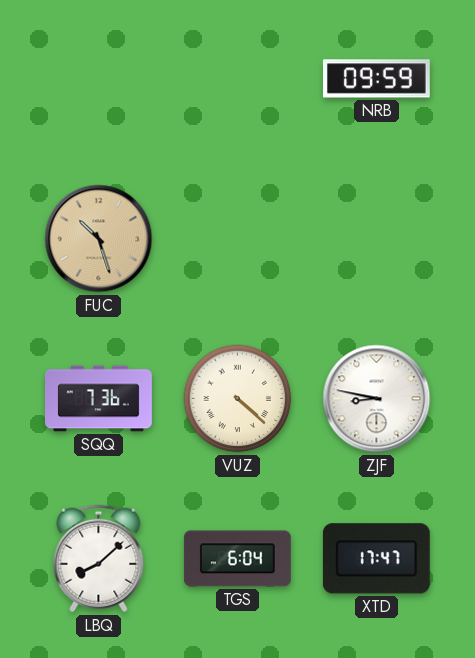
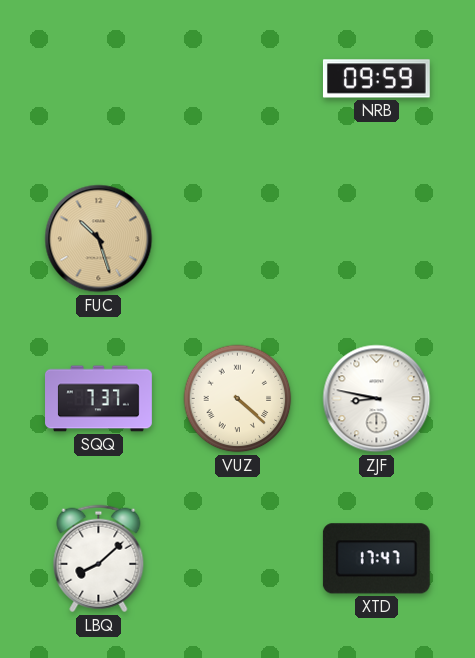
SQQ: 7:36 -> 7:37 (99, 399)
TGS: 6:04 -> none (237, 559)
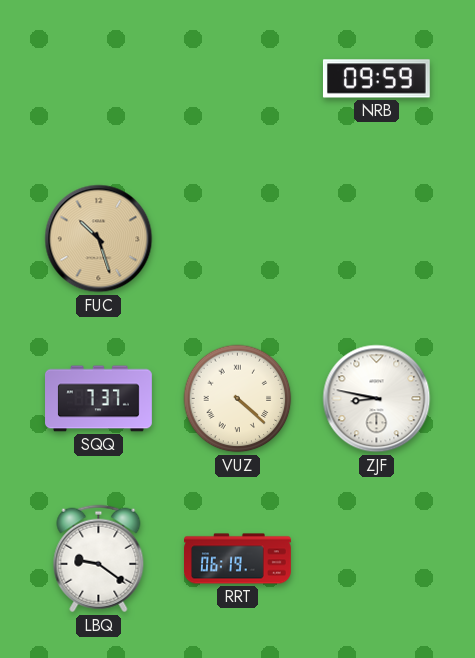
LBQ: 8:08 -> 9:21 (99, 559)
RRT: none -> 06:19 (238, 559)
XTD: 17:47 -> none (376, 559)
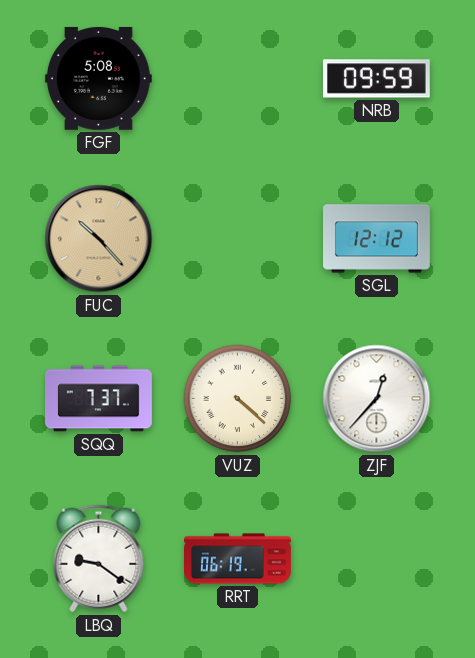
FGF: none -> 5:08 (98, 78)
FUC: 10:27 -> 10:23 (99, 239)
SGL: none -> 12:12 (377, 239)
ZJF: 8:47 -> 12:37 (377, 399)
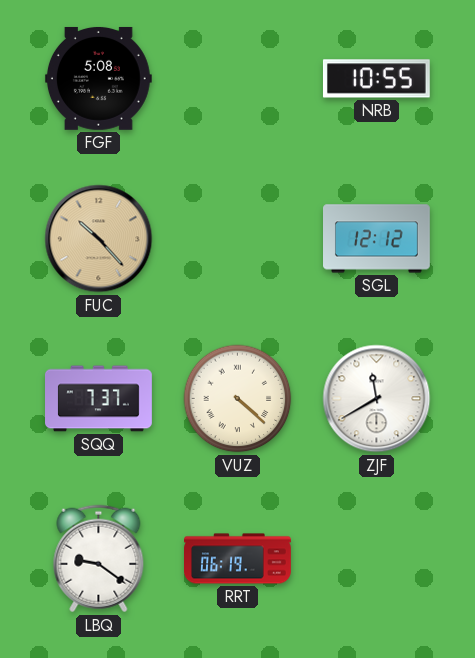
NRB: 09:59 -> 10:55 (376, 79)
ZJF: 12:37 -> 11:40 (377, 399)
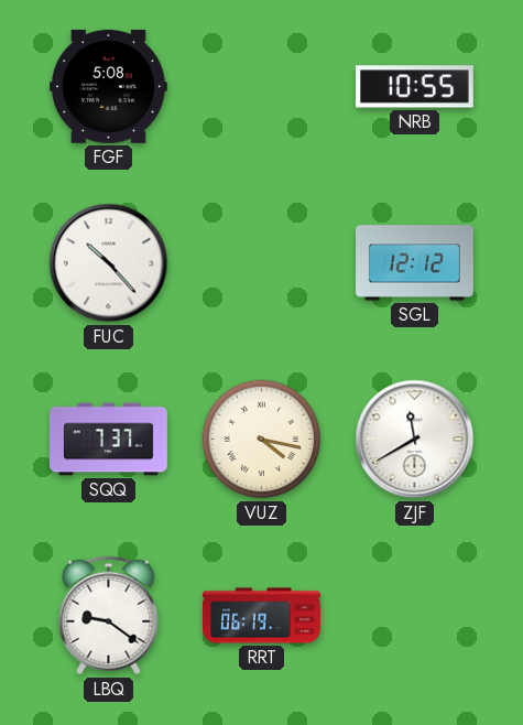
FUC dial: champagne -> white (109, 263)
VUZ: 4:22 -> 4:17 (262, 440)
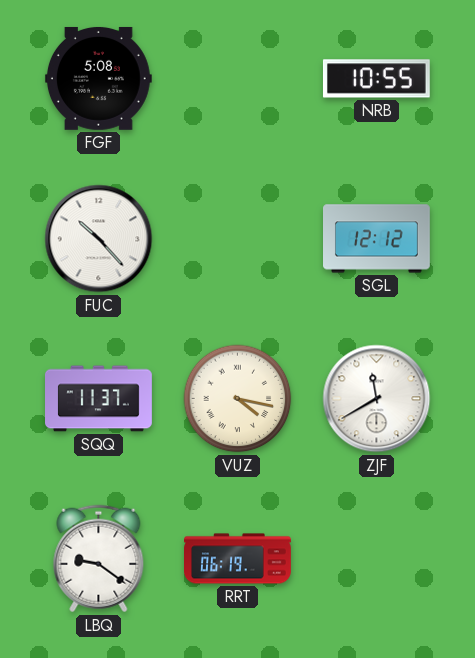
SQQ: 7:37 -> 11:37 (99, 399)
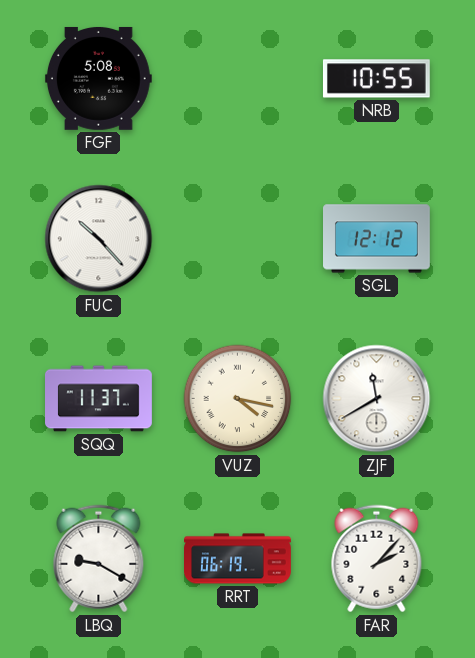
LBQ: 9:21 -> 9:20 (99, 559)
FAR: none -> 2:07 (377, 559)
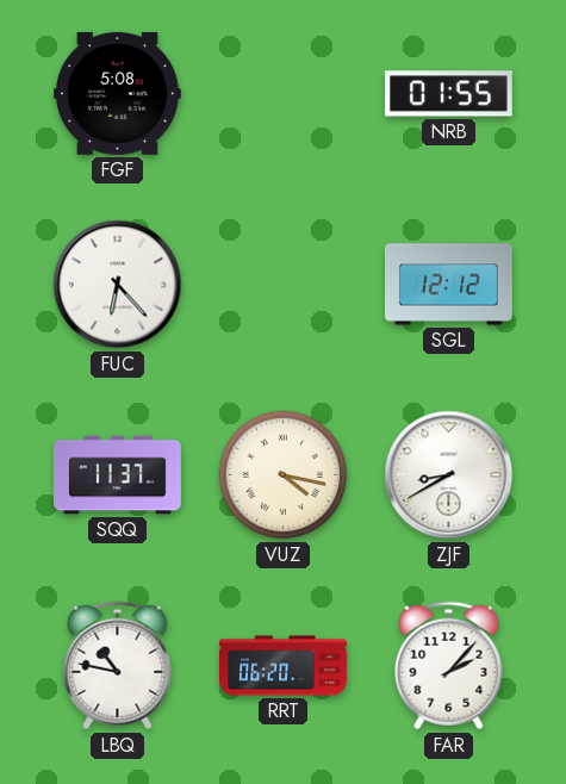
NRB: 10:55 -> 01:55 (448, 94)
FUC: 10:23 -> 6:23 (118, 285)
ZJF: 11:40 -> 8:40 (449, 475)
LBQ: 9:20 -> 10:47 (118, 666)
RRT: 06:19 -> 06:20 (284, 666)
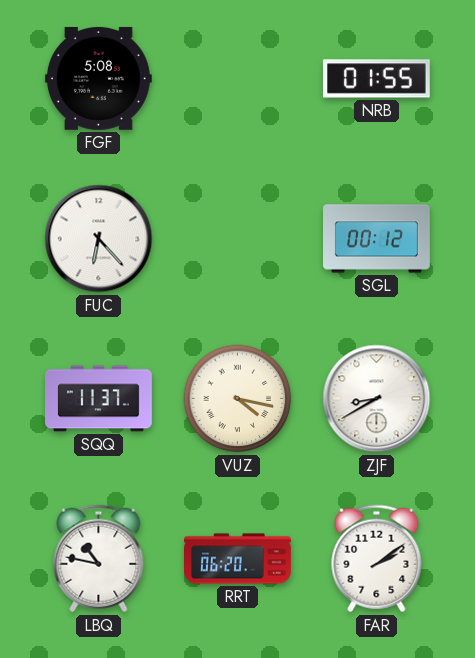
SGL: 12:12 -> 00:12 (377, 239)
FAR: 2:07 -> 2:09 (377, 559)
